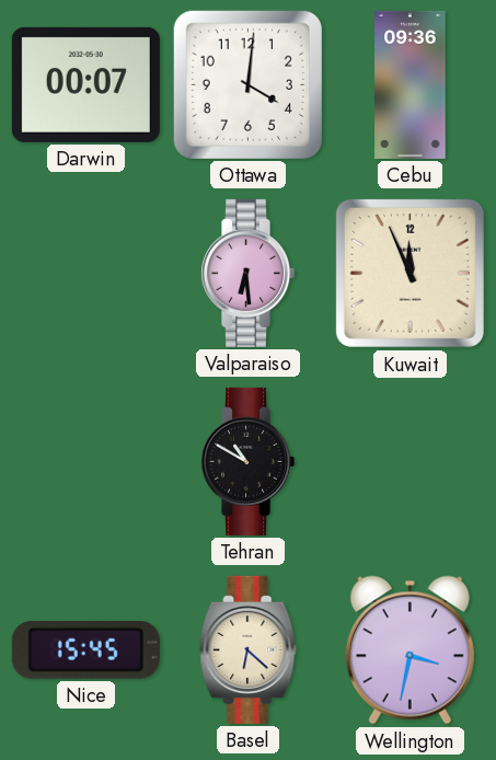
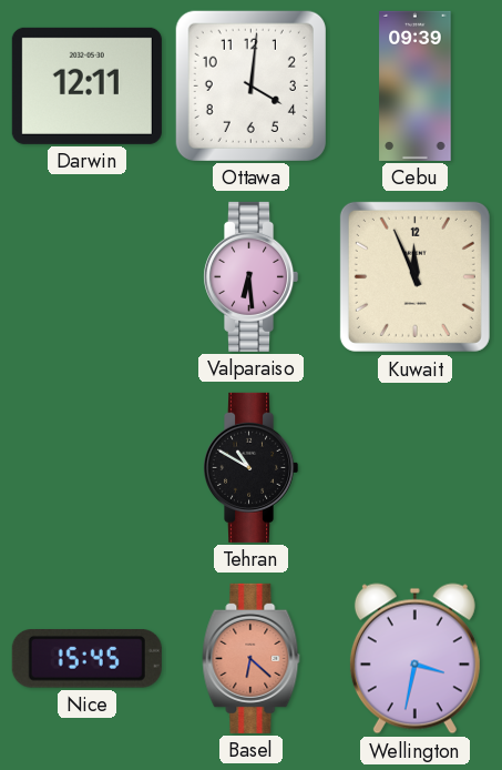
Darwin: 00:07 -> 12:11 (86, 85)
Cebu: 09:36 -> 09:39 (416, 85)
Basel dial: cream -> salmon (252, 658)
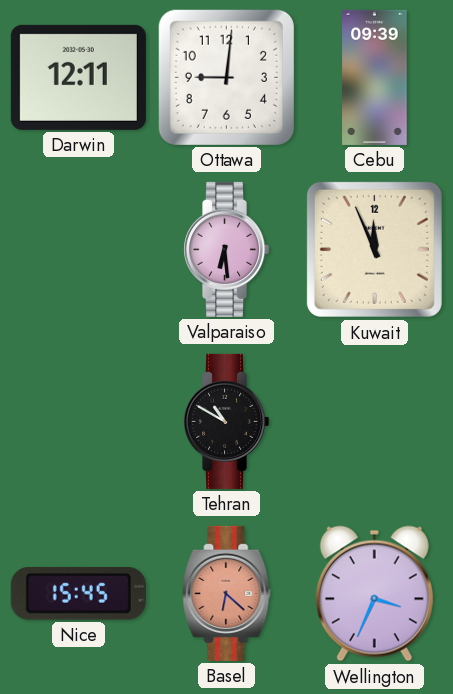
Ottawa: 4:01 -> 9:01 (226, 77)
Wellington: 3:32 -> 3:34 (374, 594)
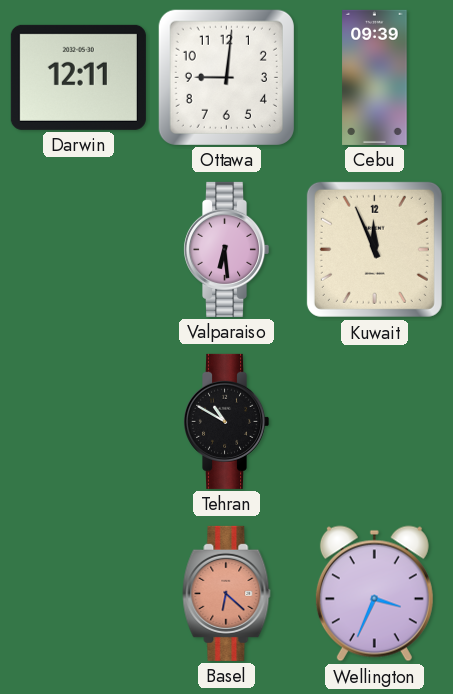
Nice: 15:45 -> none (78, 594)
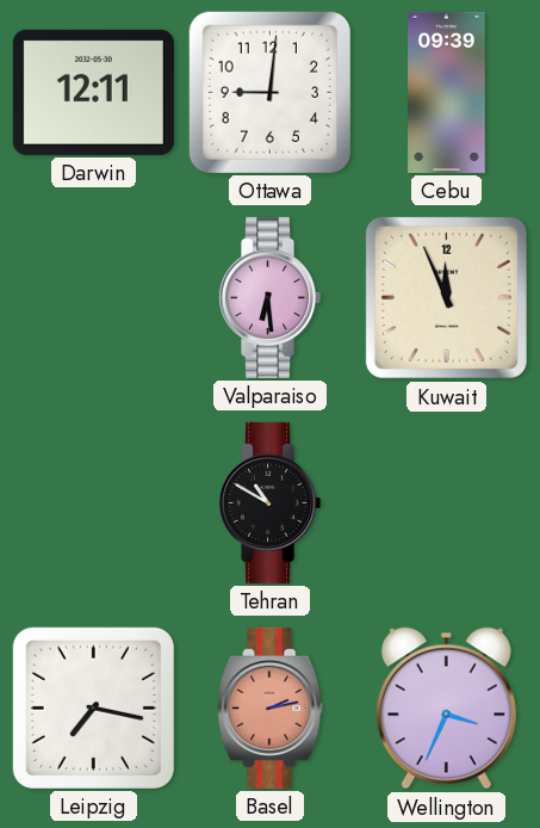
Leipzig: none -> 7:17 (93, 707)
Basel: 6:22 -> 2:13 (271, 707)
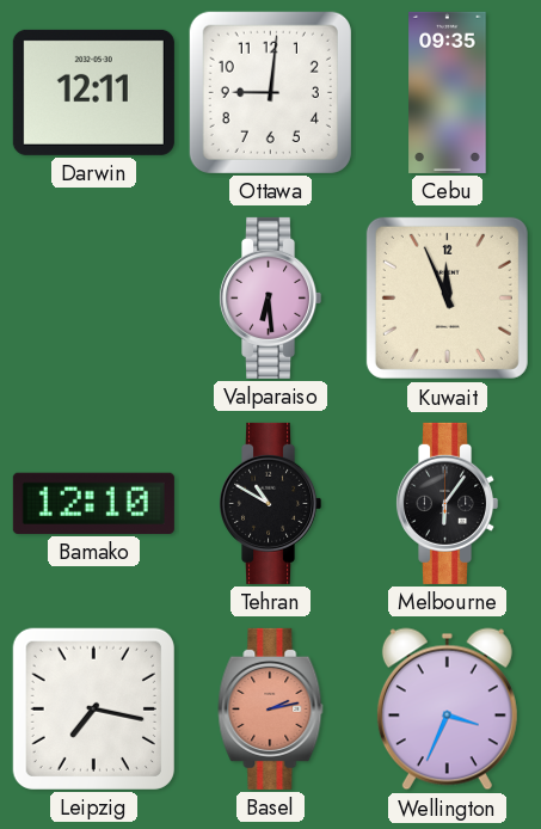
Cebu: 09:39 -> 09:35 (448, 92)
Bamako: none -> 12:10 (93, 503)
Melbourne: none -> 6:06 (448, 503)
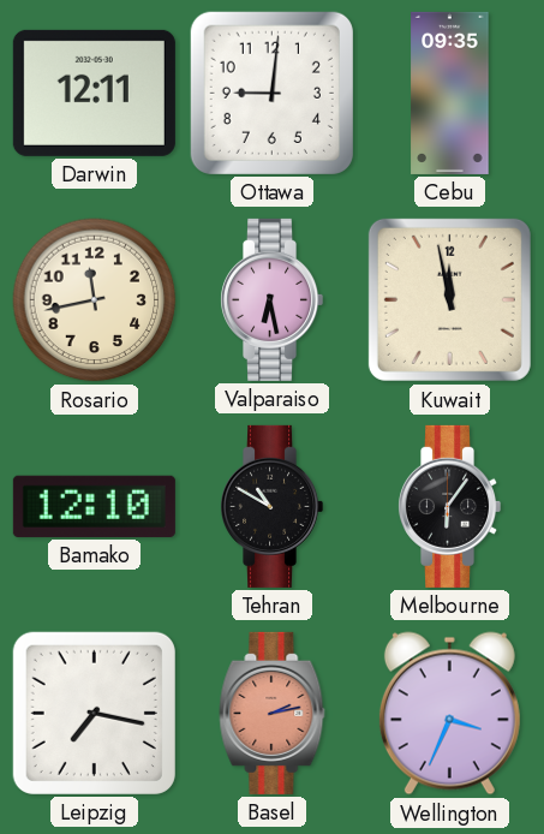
Rosario: none -> 11:43 (95, 300)
Valparaiso: 6:29 -> 6:28 (273, 299)
Kuwait: 11:56 -> 11:58 (449, 299)
